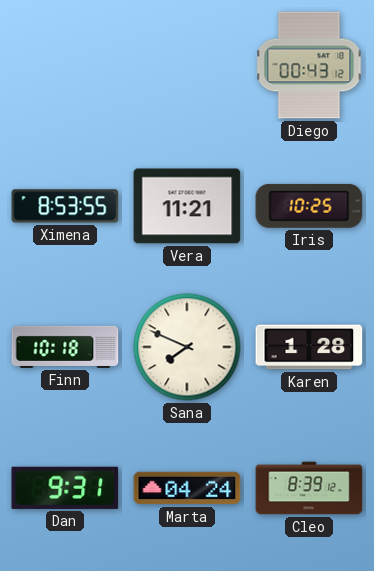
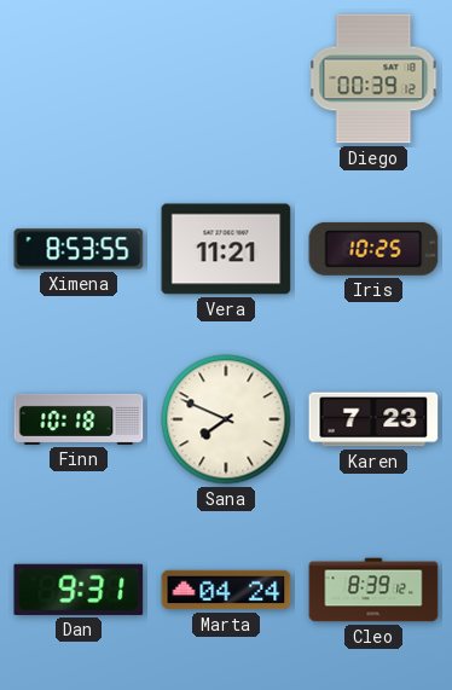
Diego: 00:43 -> 00:39 (373, 79)
Karen: 1:28 -> 7:23 (373, 419)
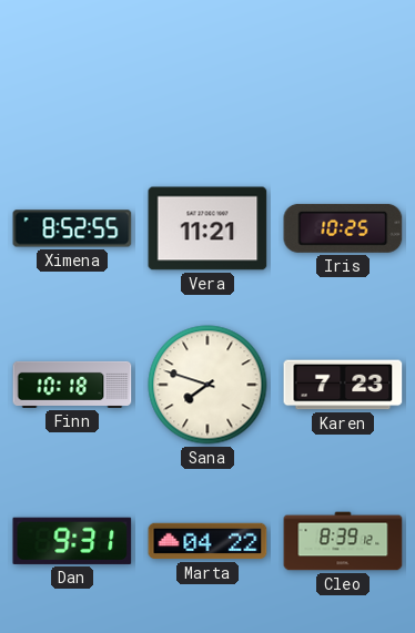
Diego: 00:39 -> none (373, 79)
Ximena: 8:53 -> 8:52 (72, 228)
Sana: 7:49 -> 7:48 (207, 385)
Marta: 04:24 -> 04:22 (207, 541)
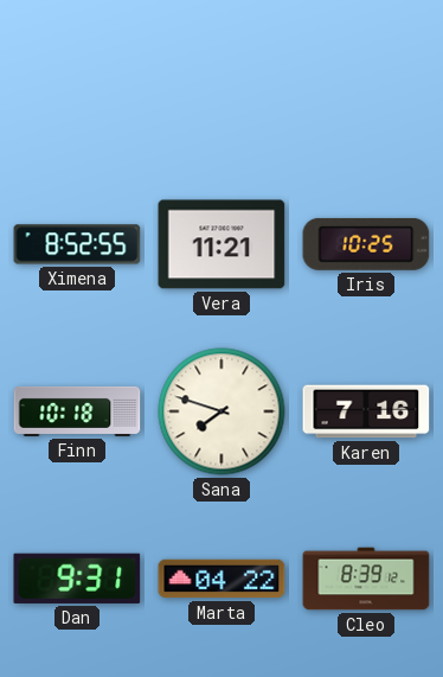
Karen: 7:23 -> 7:16 (366, 411)
